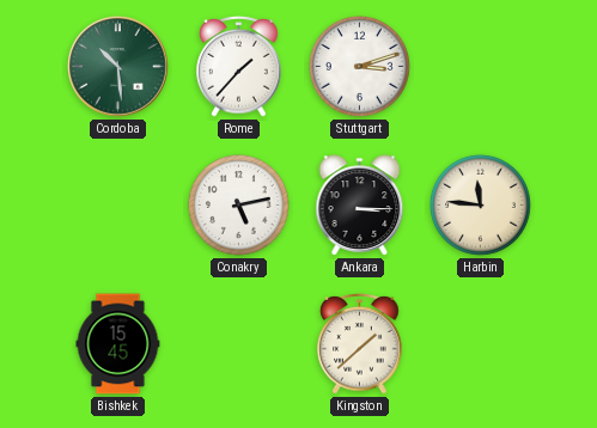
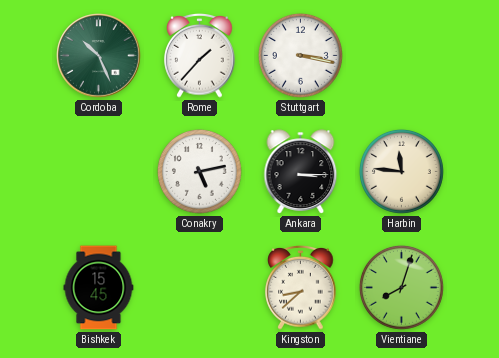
Cordoba: 10:29 -> 10:26 (99, 56)
Stuttgart: 3:12 -> 3:17 (301, 56)
Kingston: 1:38 -> 8:38 (301, 288)
Vientiane: none -> 8:03 (402, 288)
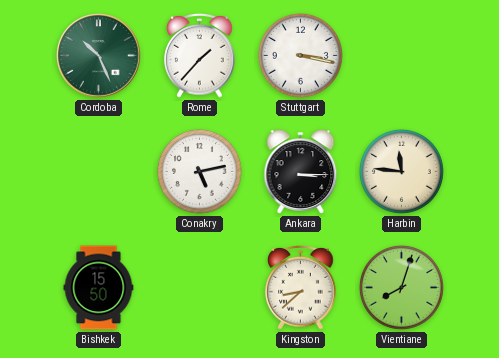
Bishkek: 15:45 -> 15:50 (99, 288)
